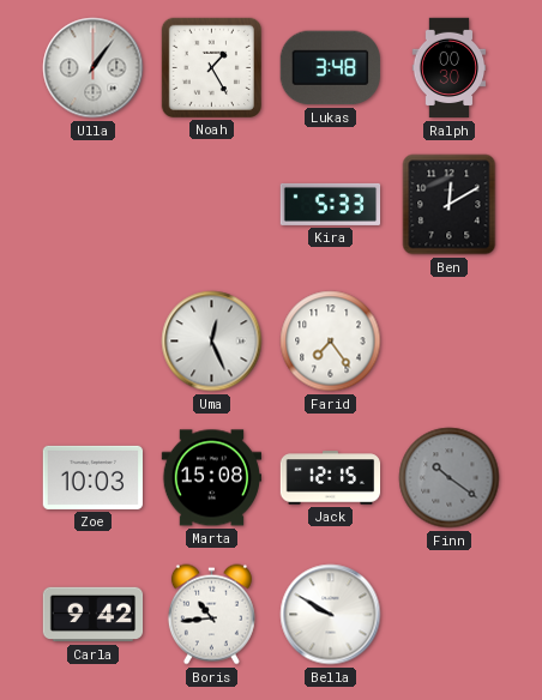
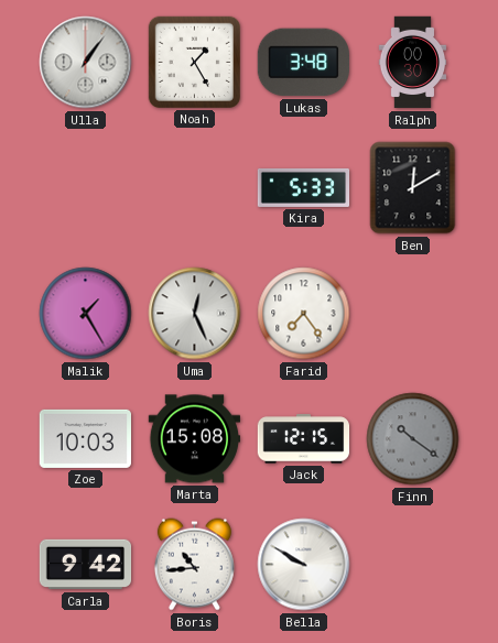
Malik: none -> 1:25 (86, 314)
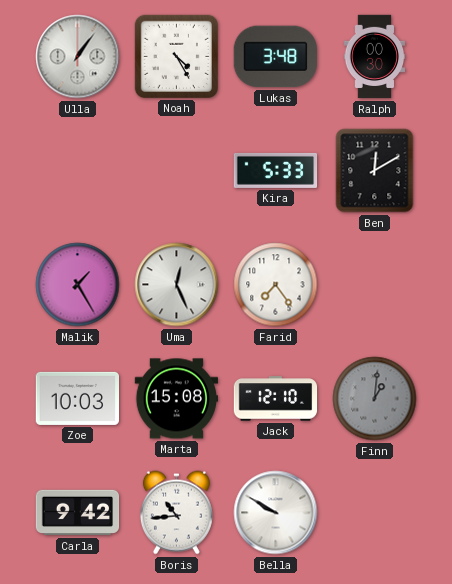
Noah: 1:25 -> 4:25 (176, 56)
Jack: 12:15 -> 12:10 (276, 399)
Finn: 10:21 -> 1:01 (375, 399)
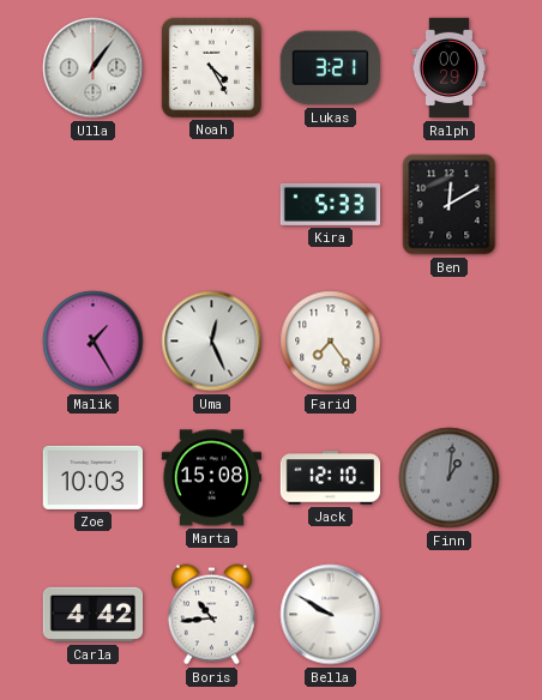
Lukas: 3:48 -> 3:21 (330, 68)
Ralph: 00:30 -> 00:29 (450, 68)
Carla: 9:42 -> 4:42 (94, 615)
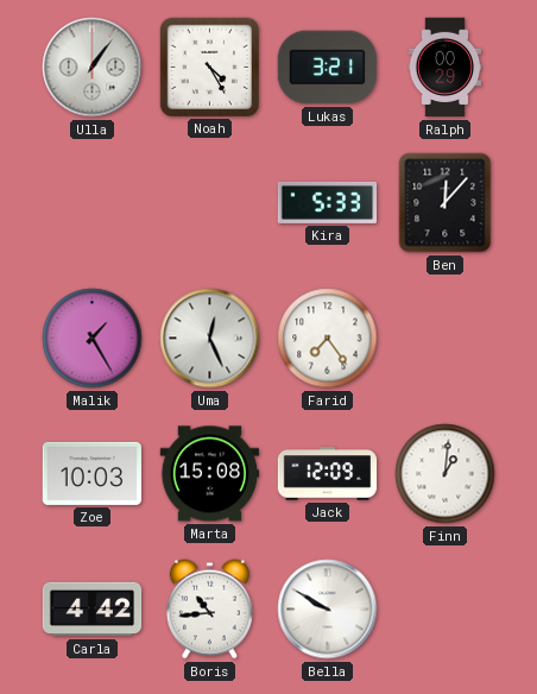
Ben: 12:10 -> 12:07 (446, 203)
Jack: 12:10 -> 12:09 (328, 474)
Finn dial: grey -> white (446, 474)
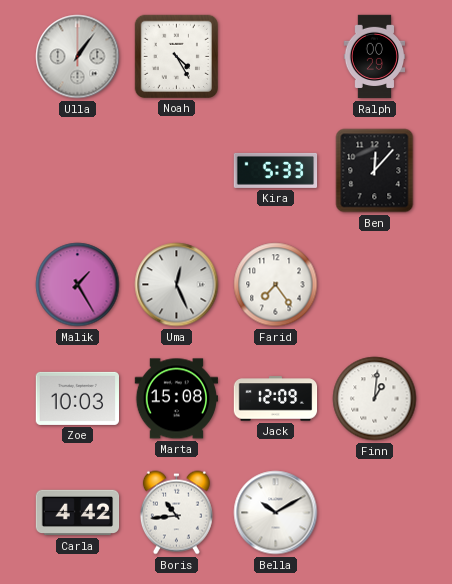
Lukas: 3:21 -> none (327, 68)
Bella: 9:50 -> 10:10 (276, 513)
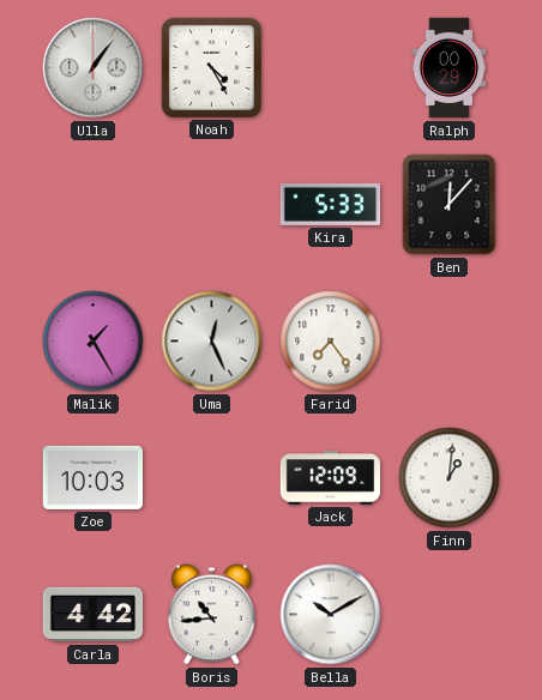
Marta: 15:08 -> none (176, 399)
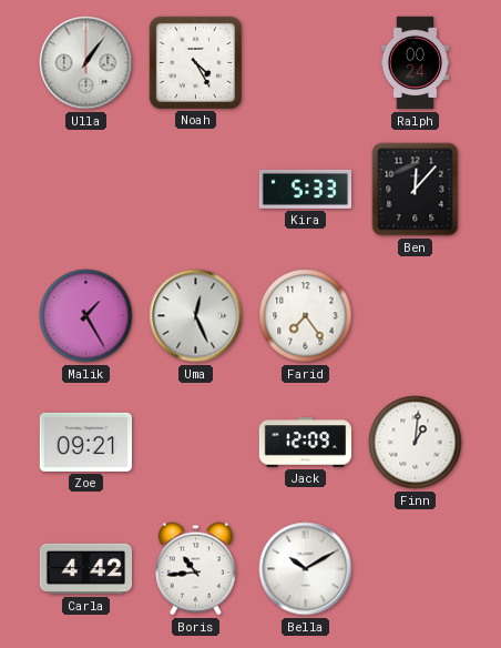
Ralph: 00:29 -> 00:24 (416, 63)
Zoe: 10:03 -> 09:21 (85, 442)
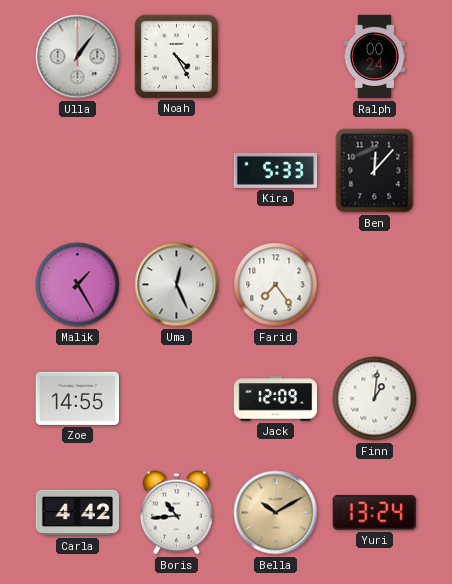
Zoe: 09:21 -> 14:55 (77, 398)
Bella dial: white -> champagne (276, 513)
Yuri: none -> 13:24 (374, 513)
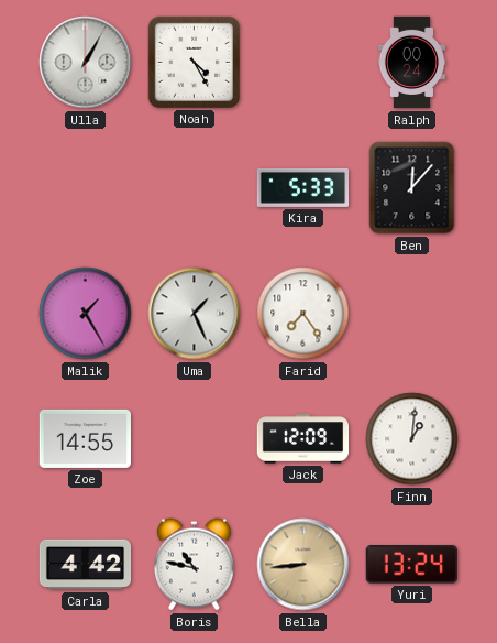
Ulla: 1:06 -> 1:05 (86, 63)
Uma: 12:26 -> 1:26 (195, 314)
Boris: 10:44 -> 10:47 (194, 565)
Bella: 10:10 -> 8:44 (303, 565)
